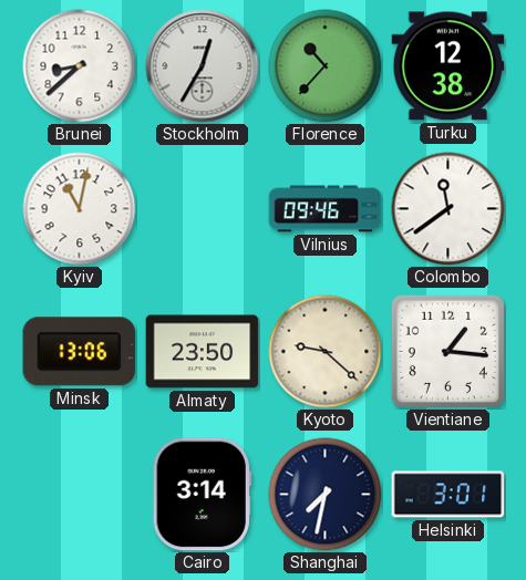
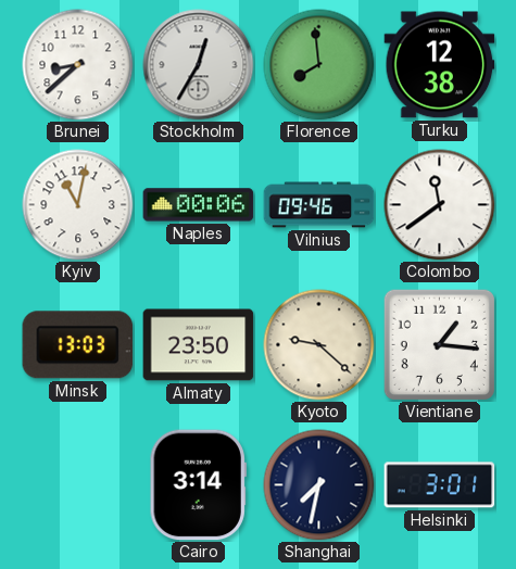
Florence: 10:37 -> 7:59 (319, 65)
Naples: none -> 00:06 (199, 205)
Minsk: 13:06 -> 13:03 (78, 345)
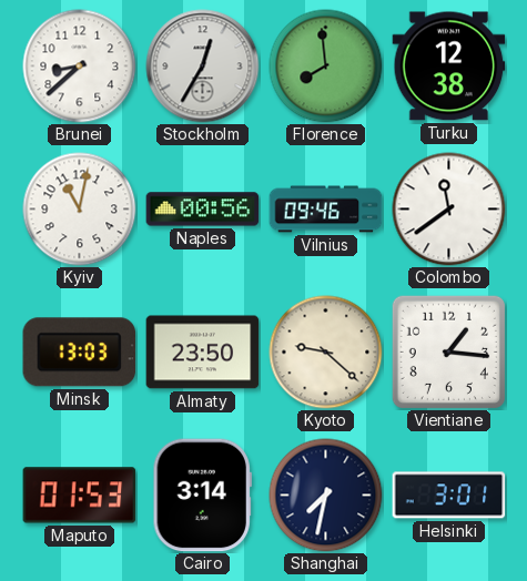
Naples: 00:06 -> 00:56 (203, 210)
Maputo: none -> 01:53 (80, 496)
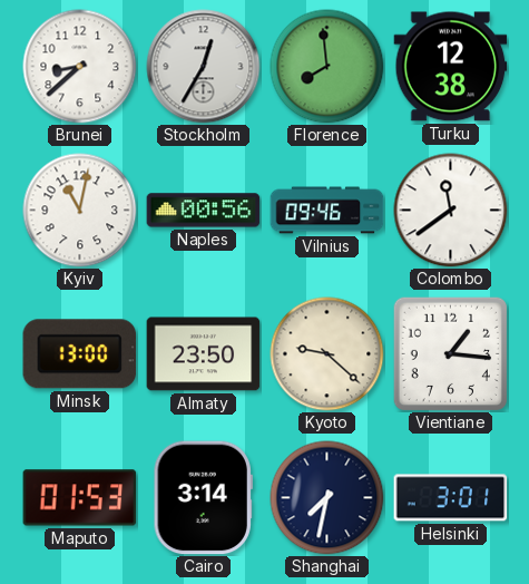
Minsk: 13:03 -> 13:00 (80, 354)
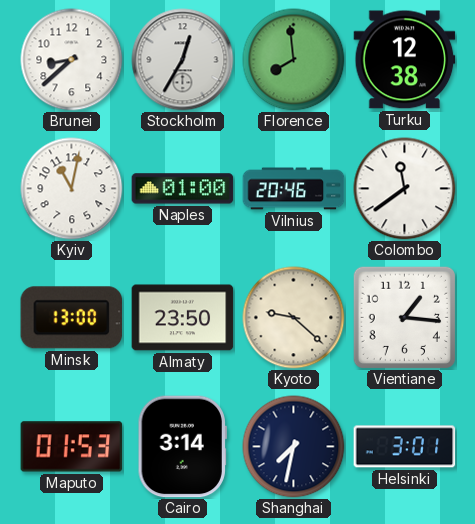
Naples: 00:56 -> 01:00 (183, 189)
Vilnius: 09:46 -> 20:46 (294, 189)
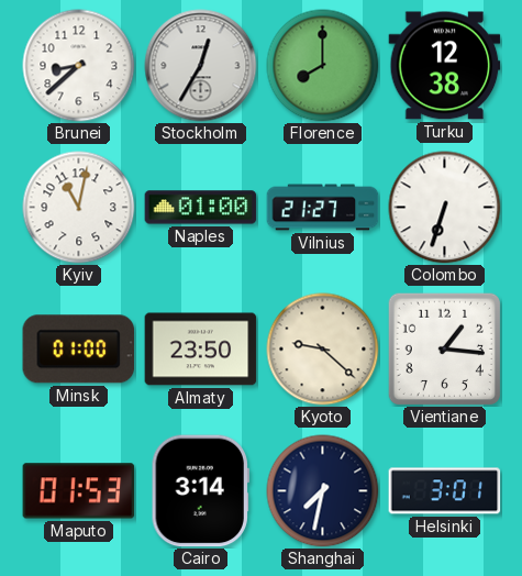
Florence: 7:59 -> 8:00 (323, 66)
Vilnius: 20:46 -> 21:27 (323, 208)
Colombo: 11:39 -> 6:33 (445, 208)
Minsk: 13:00 -> 01:00 (79, 350)
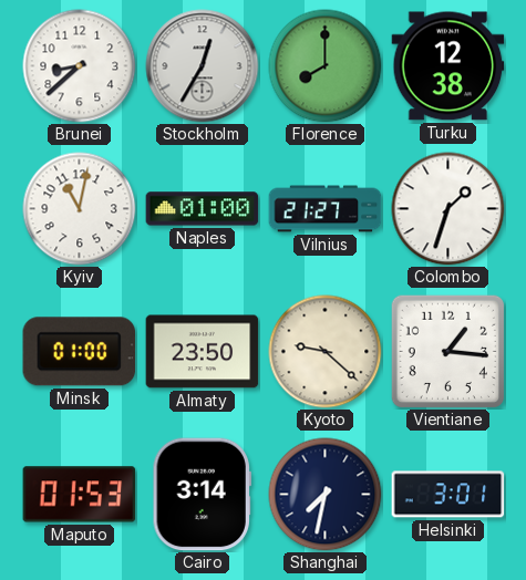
Colombo: 6:33 -> 1:33 (448, 209)
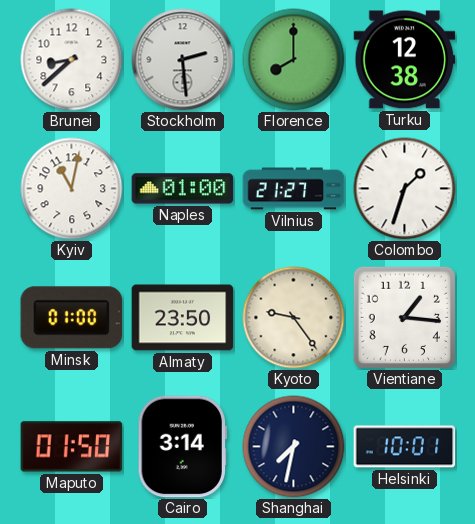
Stockholm: 12:35 -> 2:29 (183, 60)
Kyoto: 9:22 -> 9:24 (294, 318)
Maputo: 01:53 -> 01:50 (72, 447)
Helsinki: 3:01 -> 10:01 (405, 447)
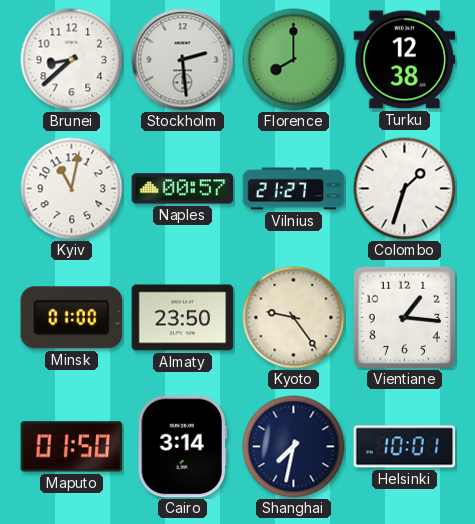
Naples: 01:00 -> 00:57 (183, 189)
